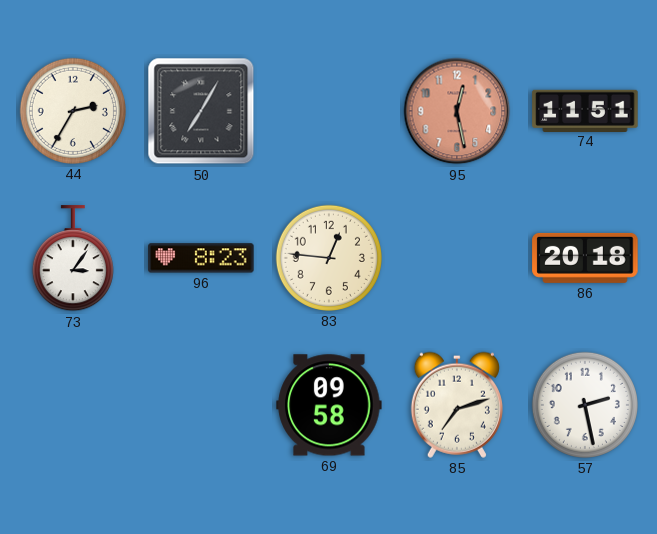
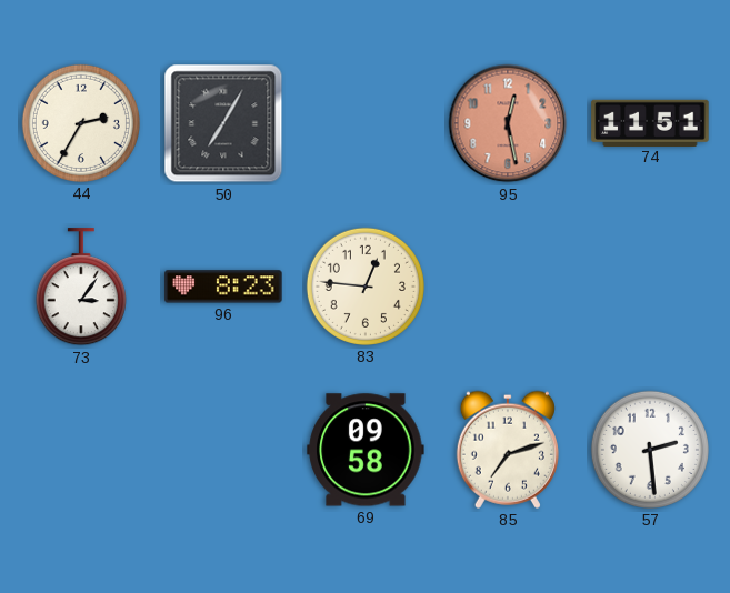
86: 20:18 -> none (585, 258)
57: 2:28 -> 2:29 (650, 450)
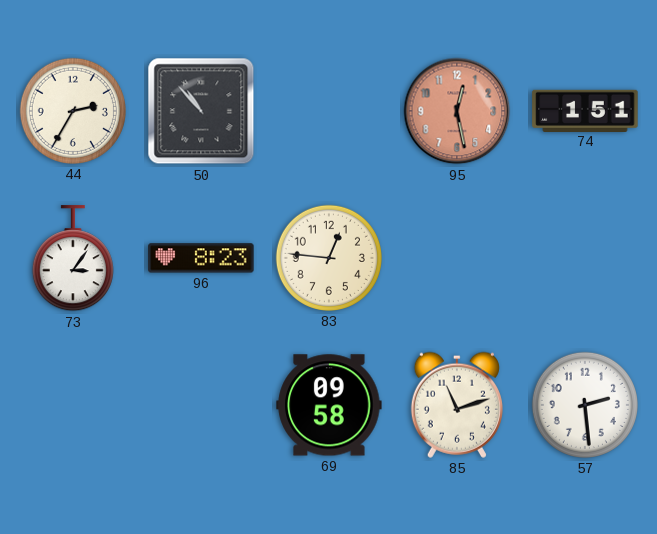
50: 7:05 -> 10:53 (201, 111)
74: 11:51 -> 1:51 (585, 110)
85: 7:12 -> 11:12 (457, 405)
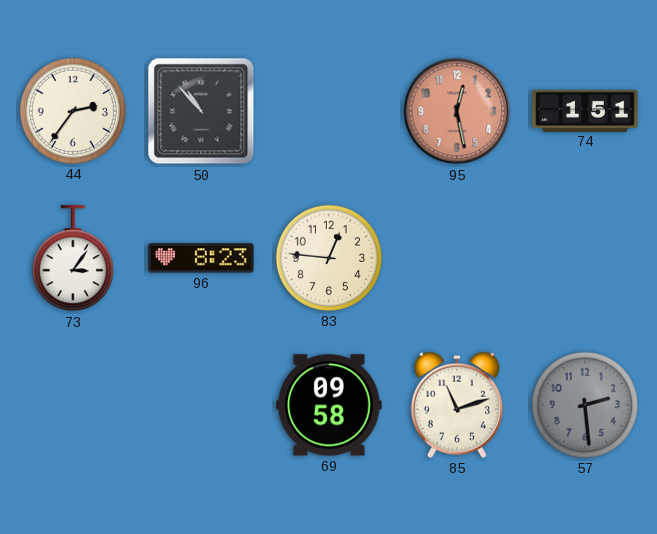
44: 2:35 -> 2:36 (73, 111)
57 dial: white -> grey (585, 405)
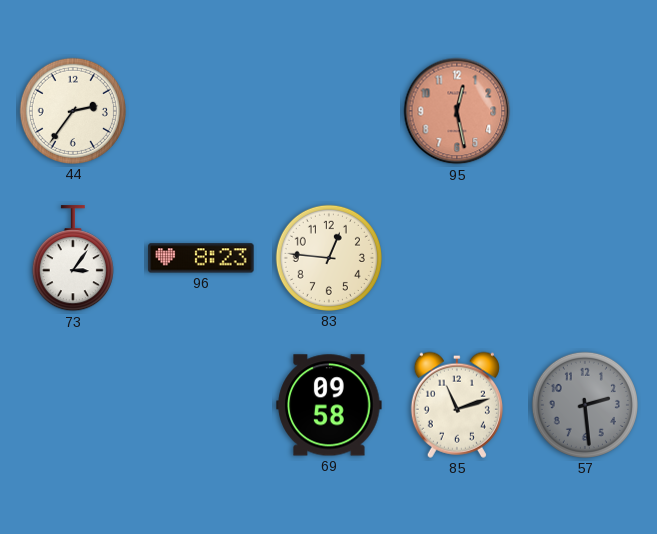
50: 10:53 -> none (201, 111)
74: 1:51 -> none (585, 110)
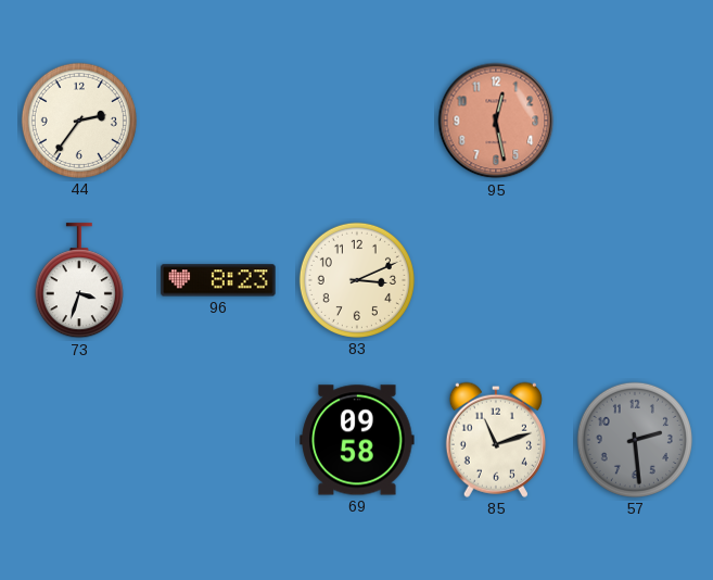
73: 3:06 -> 3:33 (79, 281)
83: 12:46 -> 3:11 (357, 280)
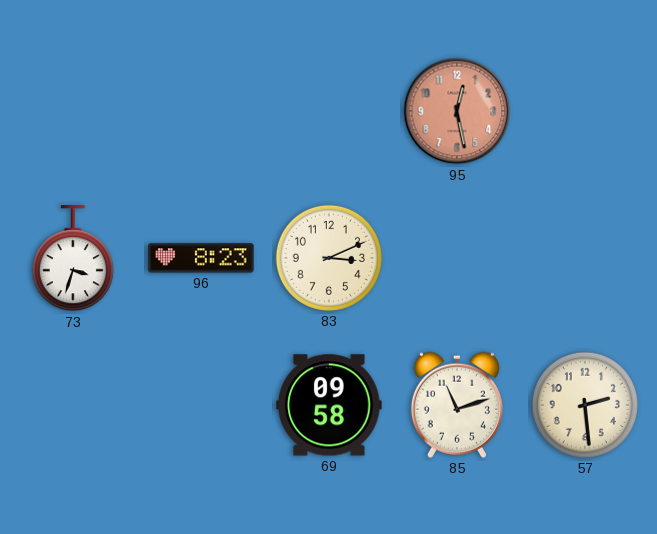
44: 2:36 -> none (79, 121)
57 dial: grey -> cream (585, 405)
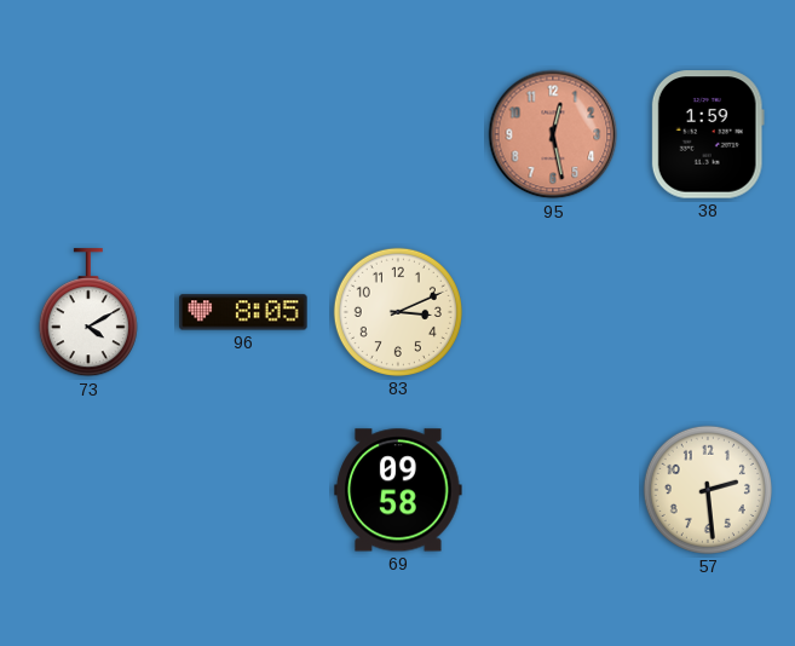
38: none -> 1:59 (708, 134)
73: 3:33 -> 4:10 (88, 313)
96: 8:23 -> 8:05 (243, 312)
85: 11:12 -> none (457, 405)
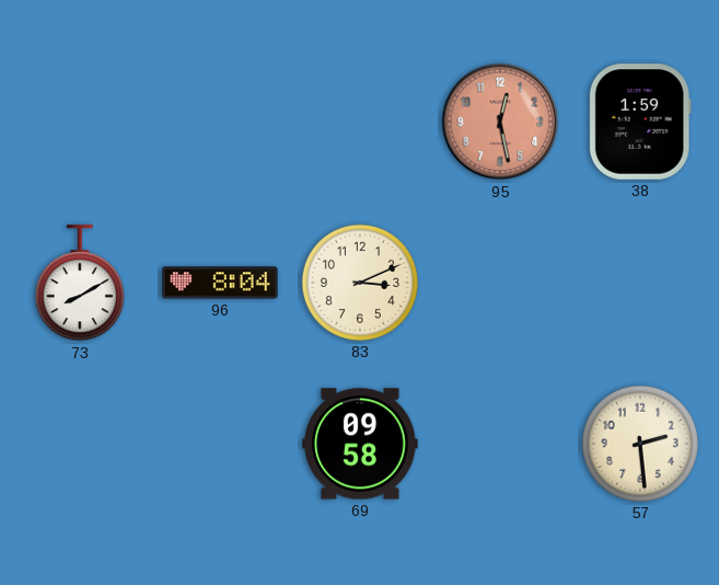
73: 4:10 -> 8:10 (80, 284)
96: 8:05 -> 8:04 (220, 283)
